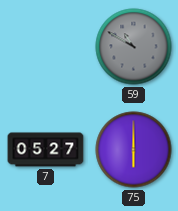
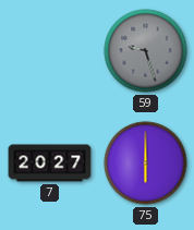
59: 10:50 -> 9:27 (146, 51)
7: 05:27 -> 20:27 (50, 164)
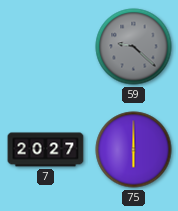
59: 9:27 -> 9:22 (134, 47)
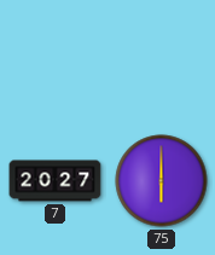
59: 9:22 -> none (134, 47)
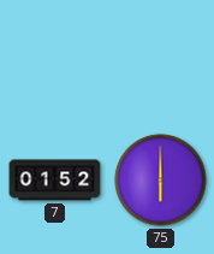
7: 20:27 -> 01:52 (55, 181)
